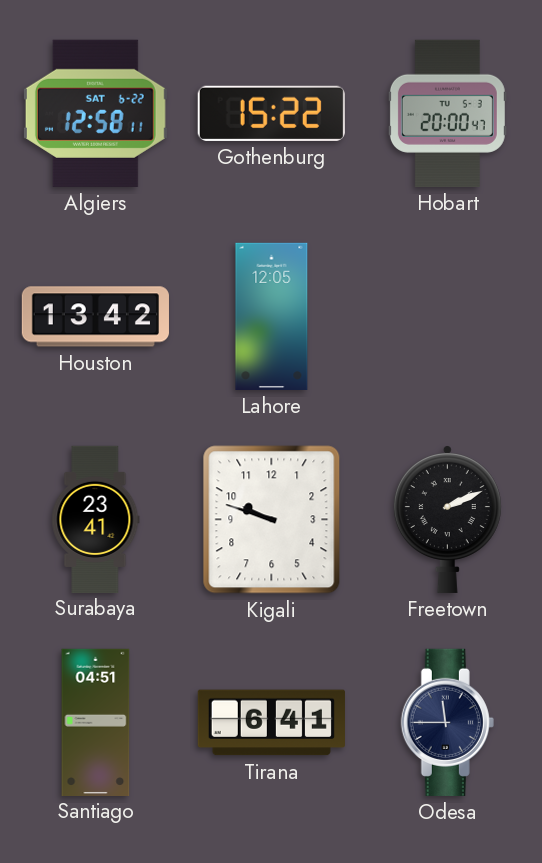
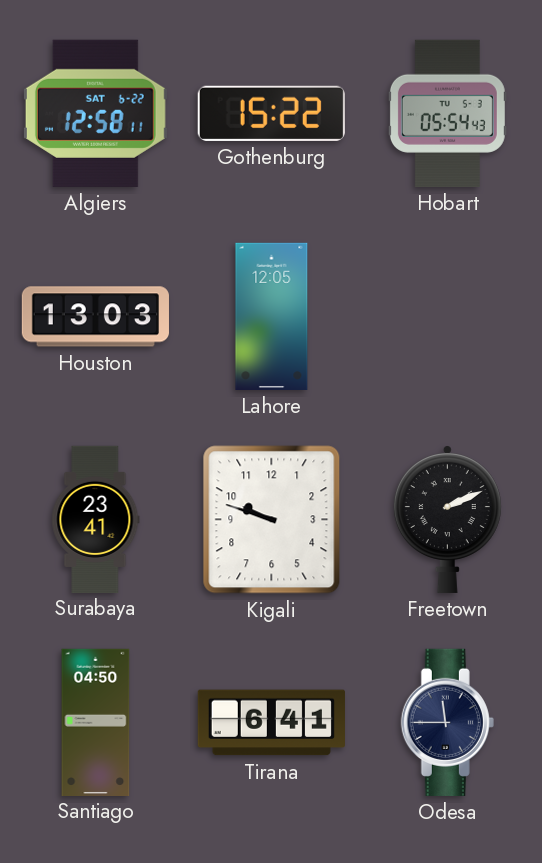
Hobart: 20:00 -> 05:54 (447, 113)
Houston: 13:42 -> 13:03 (95, 317)
Santiago: 04:51 -> 04:50 (96, 722)
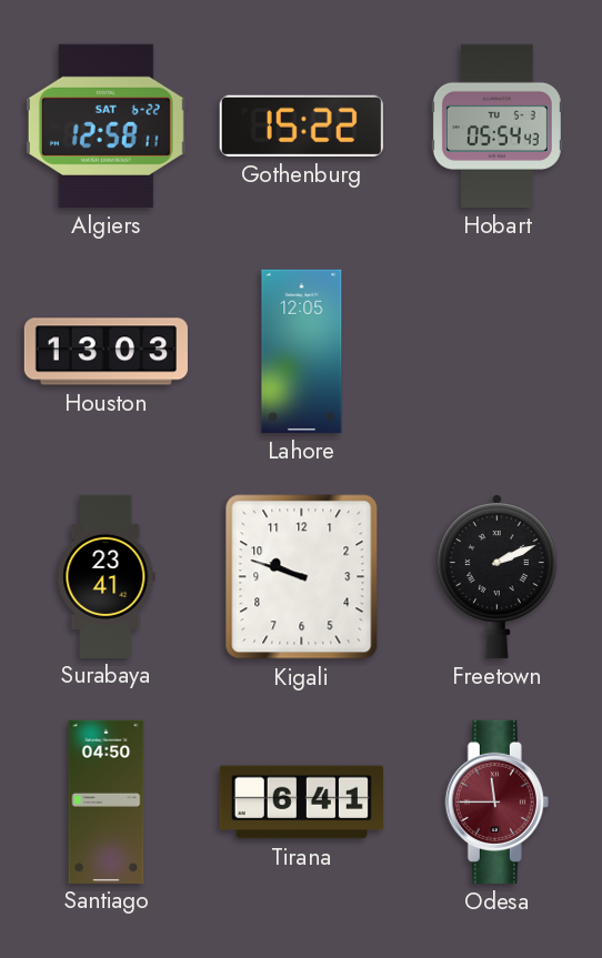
Odesa dial: navy -> burgundy (496, 801)
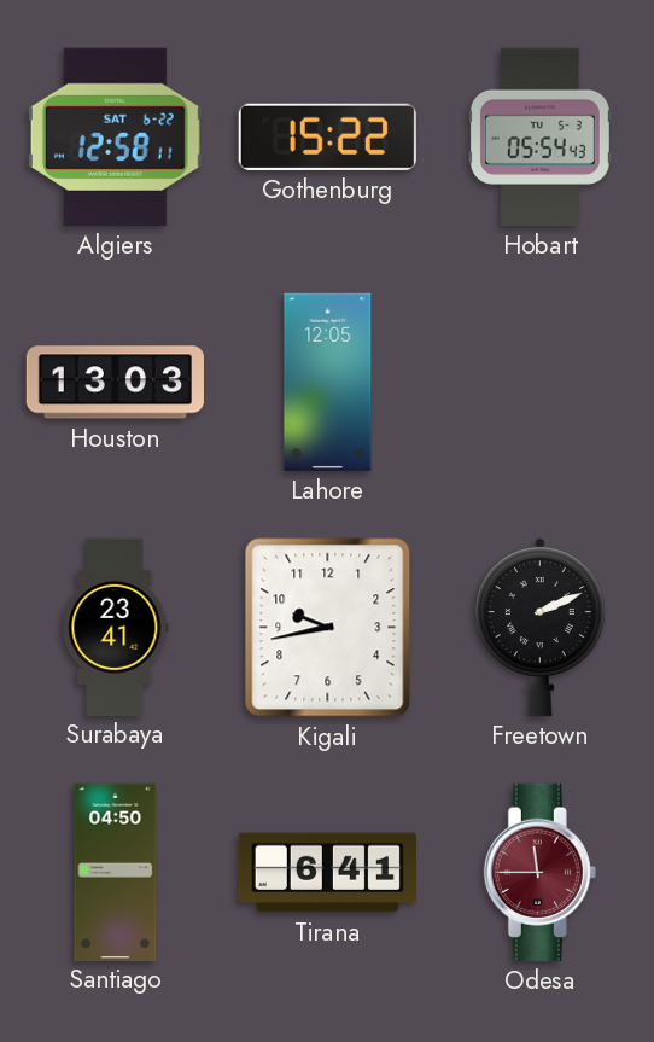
Kigali: 9:48 -> 9:43 (328, 628)
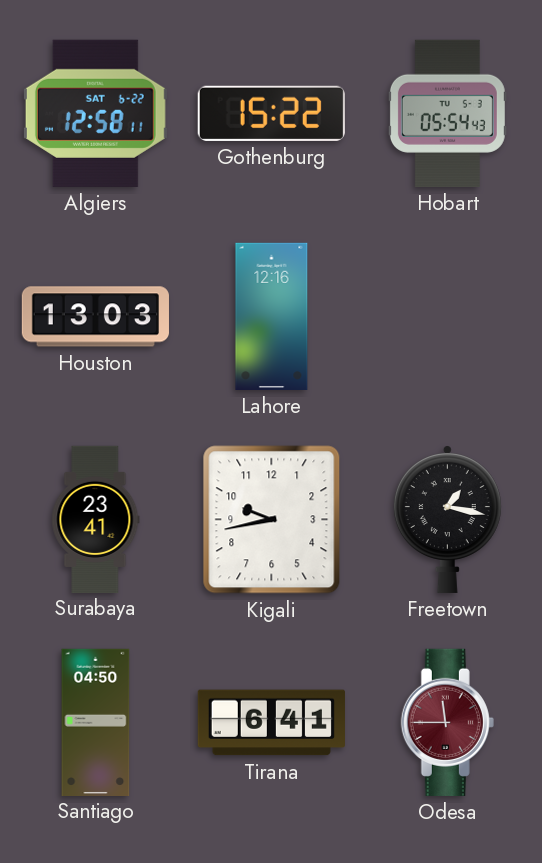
Lahore: 12:05 -> 12:16 (272, 316)
Freetown: 2:11 -> 1:17 (447, 520)
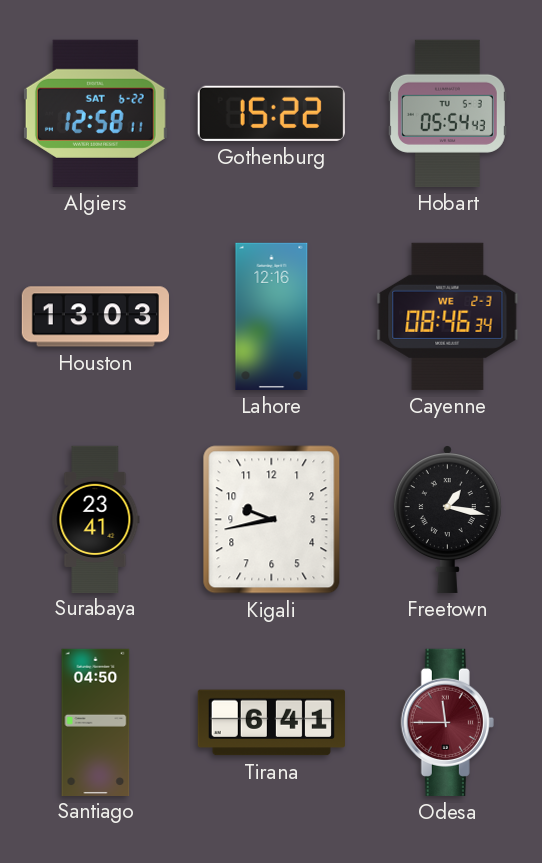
Cayenne: none -> 08:46 (448, 316)
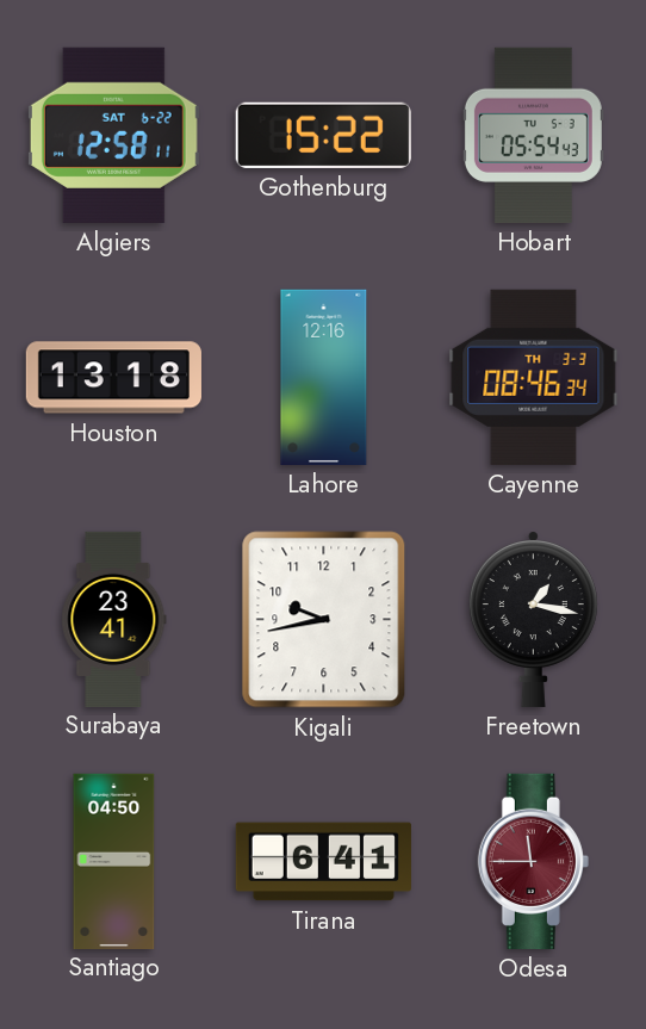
Houston: 13:03 -> 13:18 (113, 378)
Cayenne date: WE 2-3 -> TH 3-3 (534, 377)
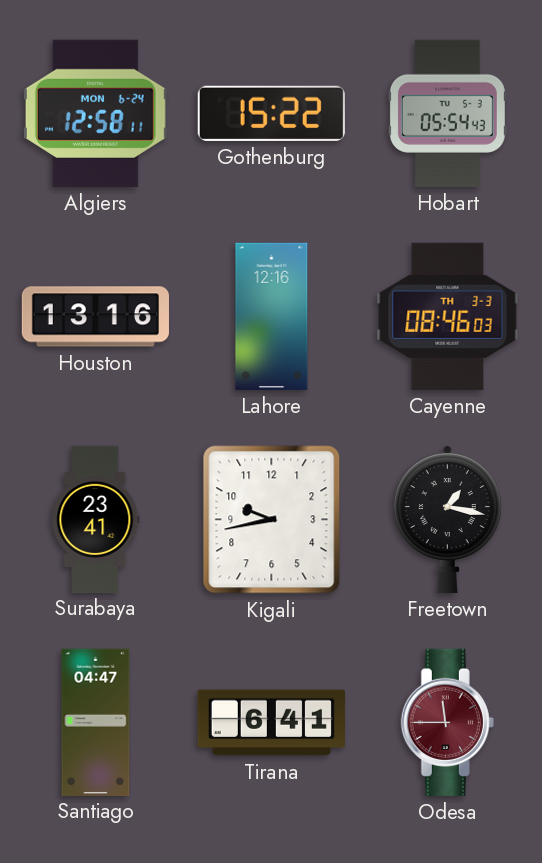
Algiers date: SAT 6-22 -> MON 6-24 (95, 113)
Houston: 13:18 -> 13:16 (95, 317)
Cayenne: 08:46:34 -> 08:46:03 (448, 316)
Santiago: 04:50 -> 04:47 (96, 722)
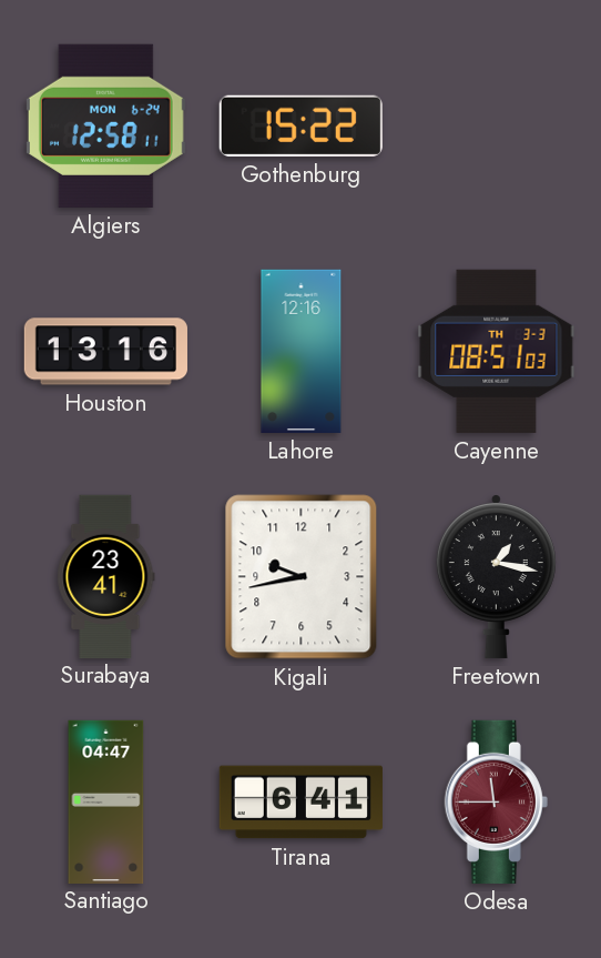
Hobart: 05:54 -> none (447, 113)
Cayenne: 08:46 -> 08:51 (497, 351)
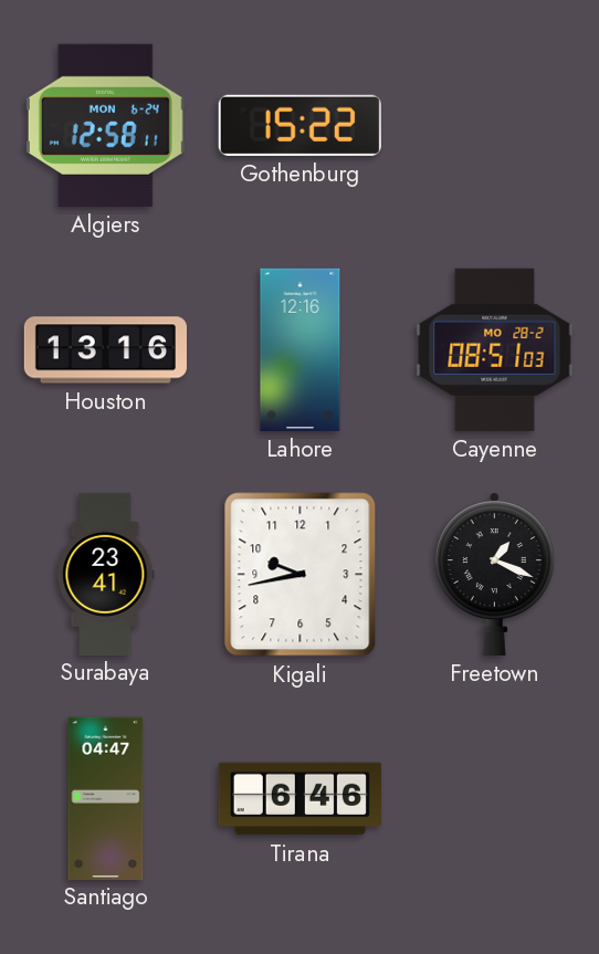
Cayenne date: TH 3-3 -> MO 28-2 (495, 349)
Freetown: 1:17 -> 1:19 (494, 575)
Tirana: 6:41 -> 6:46 (299, 799)
Odesa: 11:45 -> none (496, 801)
